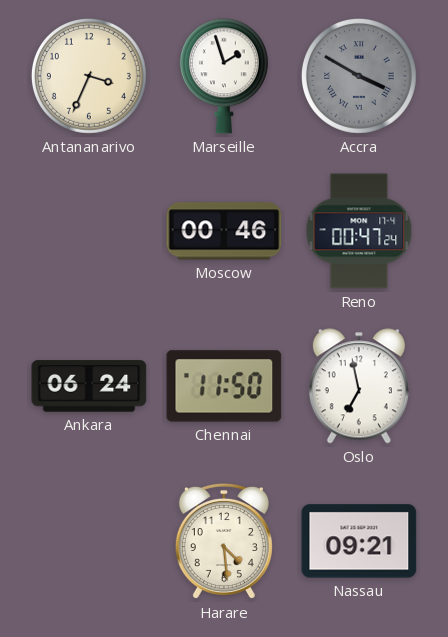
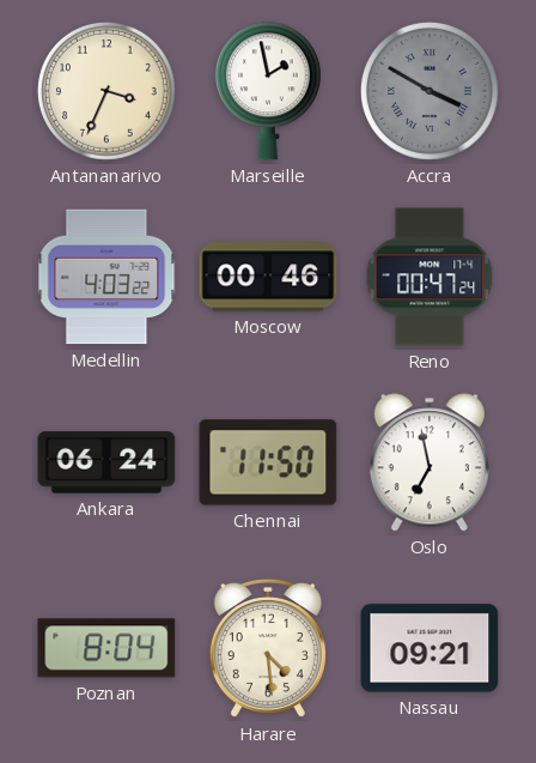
Marseille: 1:57 -> 1:58 (268, 91)
Medellin: none -> 4:03 (106, 277)
Poznan: none -> 8:04 (106, 648)
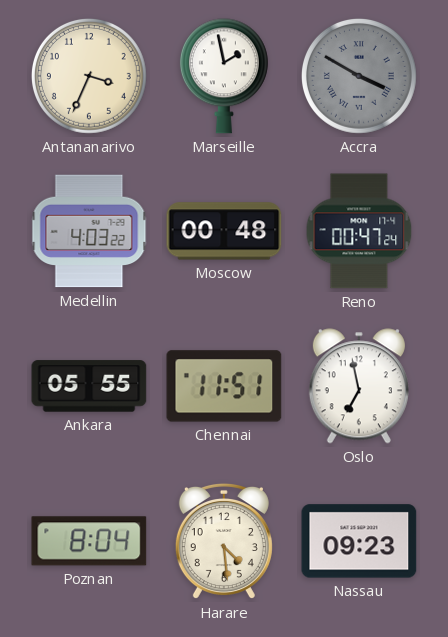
Moscow: 00:46 -> 00:48 (224, 231)
Ankara: 06:24 -> 05:55 (89, 386)
Chennai: 11:50 -> 11:51 (224, 386)
Nassau: 09:21 -> 09:23 (359, 541)
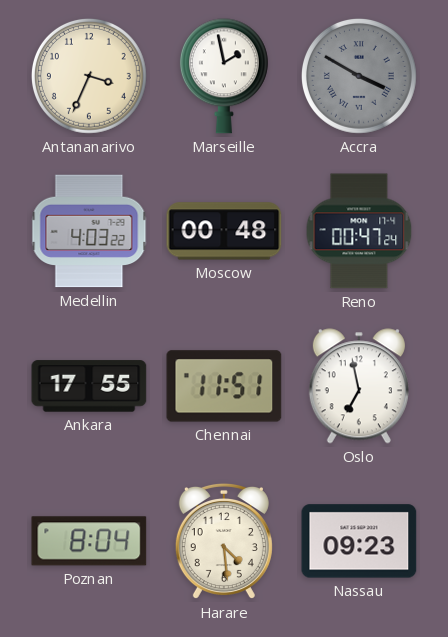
Ankara: 05:55 -> 17:55 (89, 386)
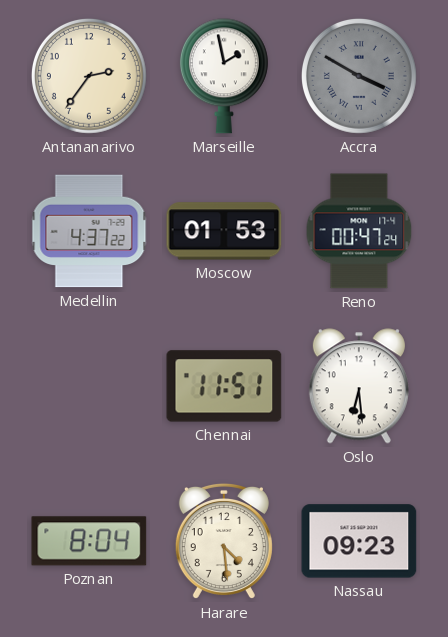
Antananarivo: 3:34 -> 2:36 (89, 76)
Medellin: 4:03 -> 4:37 (89, 231)
Moscow: 00:48 -> 01:53 (224, 231)
Ankara: 17:55 -> none (89, 386)
Oslo: 6:58 -> 6:29 (359, 386)
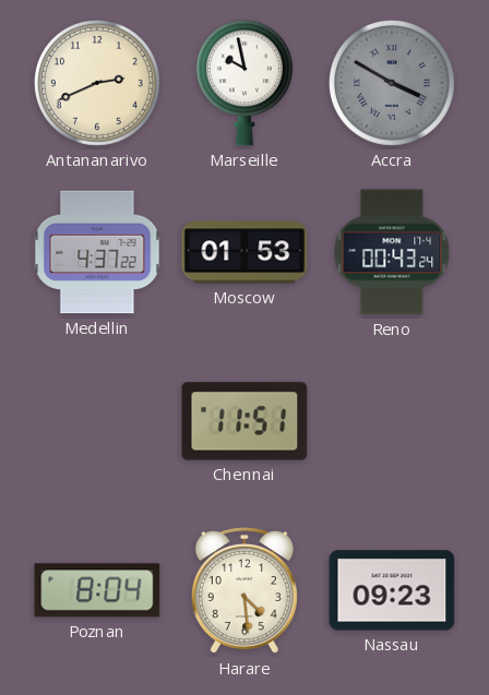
Antananarivo: 2:36 -> 2:41 (97, 83)
Marseille: 1:58 -> 9:58 (244, 83)
Reno: 00:47 -> 00:43 (392, 252)
Oslo: 6:29 -> none (359, 386)
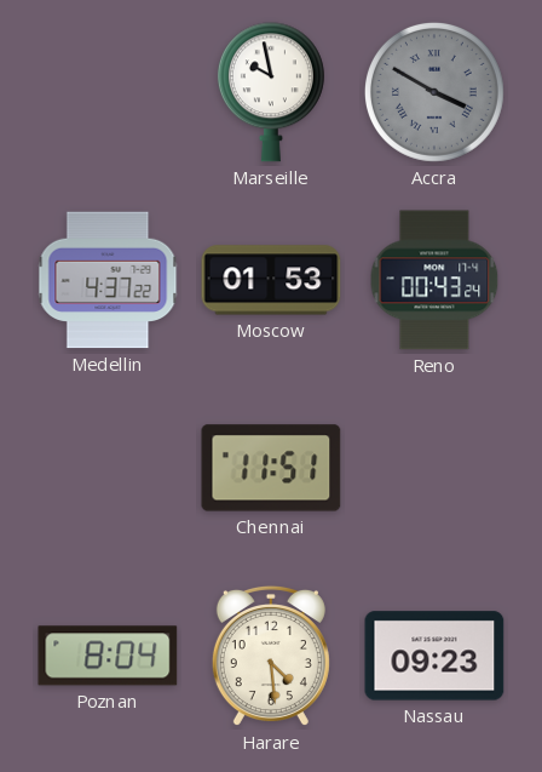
Antananarivo: 2:41 -> none (97, 83)
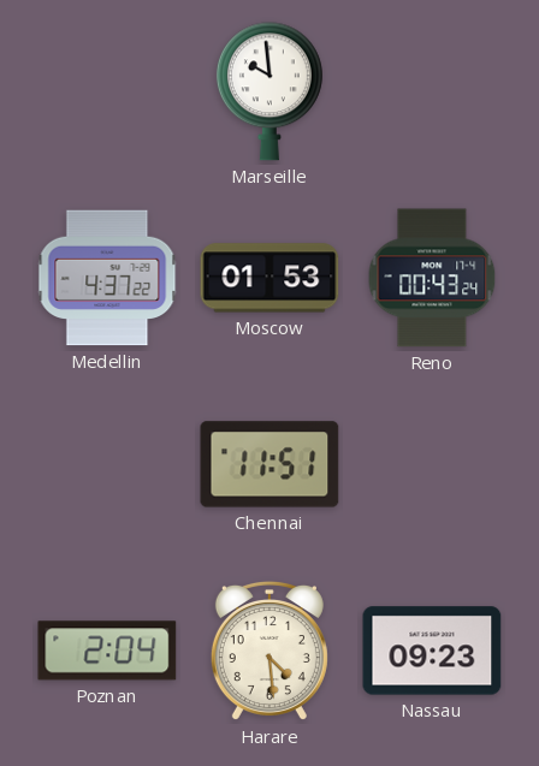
Marseille: 9:58 -> 9:59 (269, 91)
Accra: 3:50 -> none (434, 92)
Poznan: 8:04 -> 2:04 (107, 651)
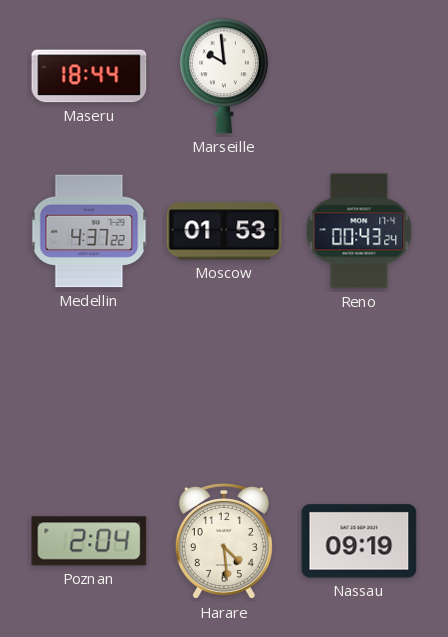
Maseru: none -> 18:44 (89, 76)
Chennai: 11:51 -> none (269, 464)
Nassau: 09:23 -> 09:19 (359, 541)
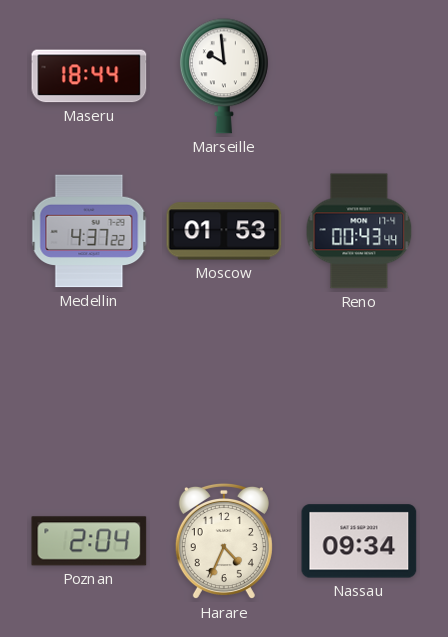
Reno: 00:43:24 -> 00:43:44 (359, 231)
Harare: 4:29 -> 4:34 (224, 541)
Nassau: 09:19 -> 09:34 (359, 541)
